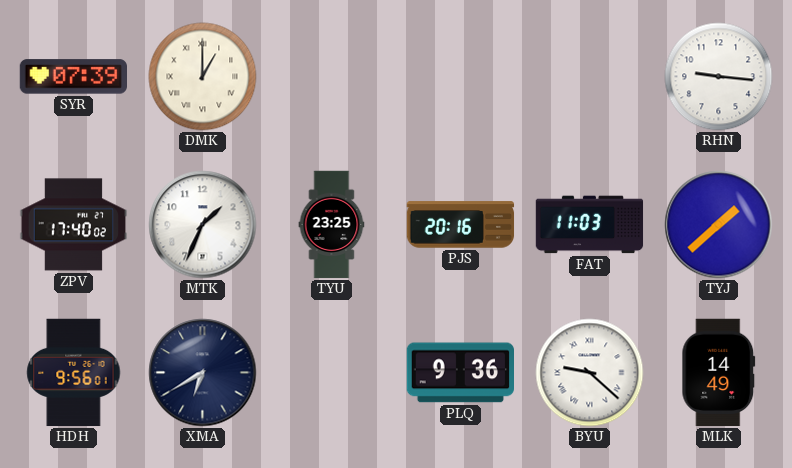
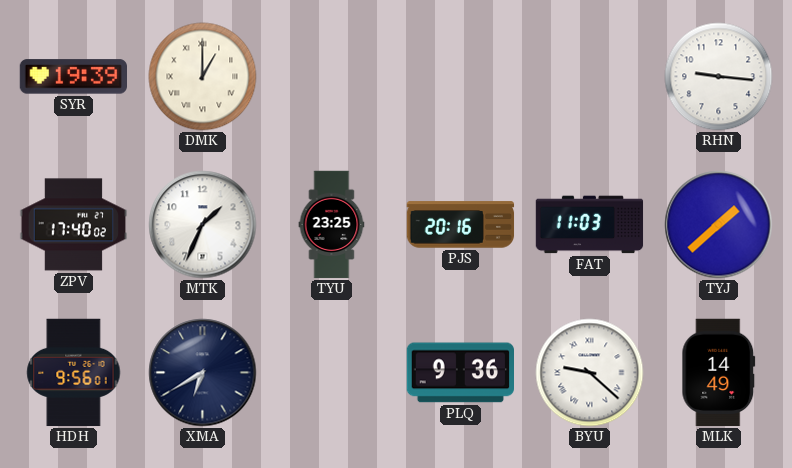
SYR: 07:39 -> 19:39 (73, 77)
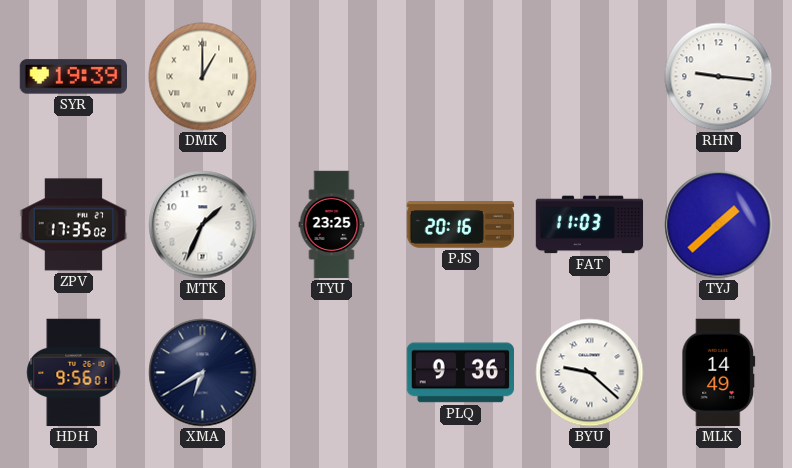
ZPV: 17:40 -> 17:35 (74, 225)
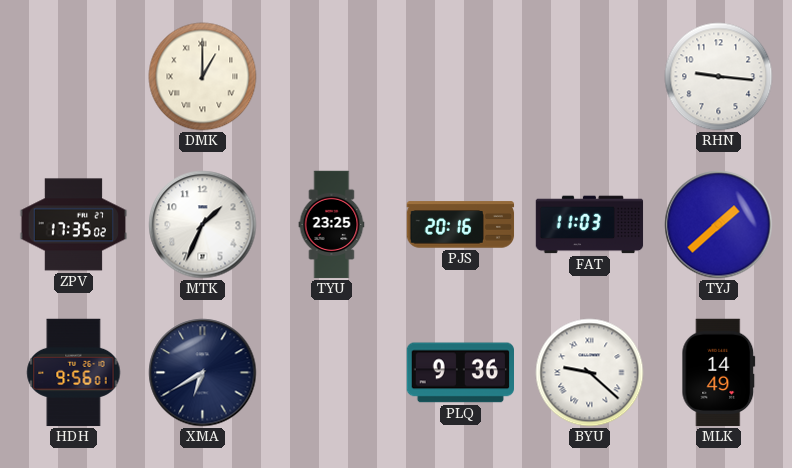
SYR: 19:39 -> none (73, 77)
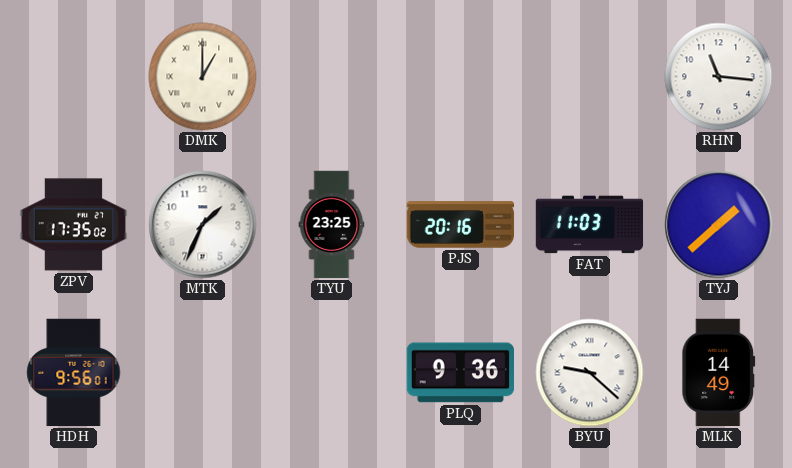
RHN: 9:16 -> 11:16 (719, 77)
XMA: 6:40 -> none (203, 373)
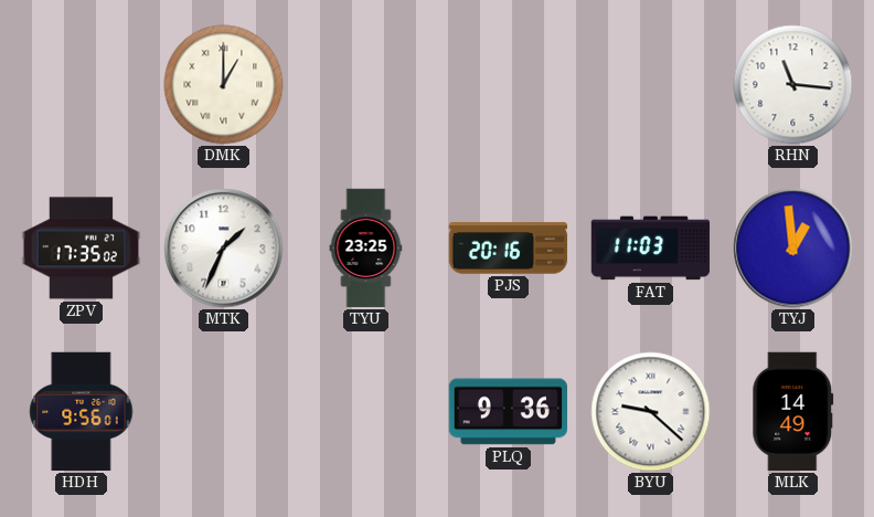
TYJ: 1:38 -> 12:59 (793, 249)
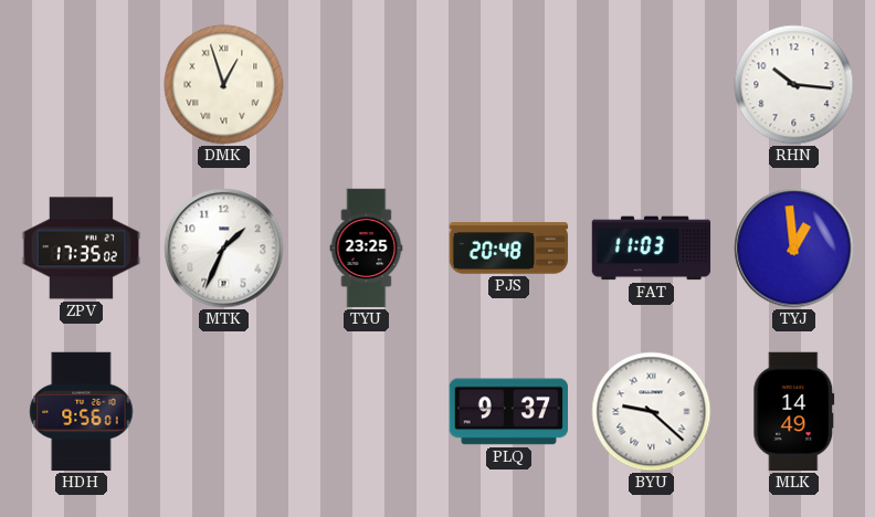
DMK: 1:00 -> 12:57 (224, 85)
RHN: 11:16 -> 10:16 (794, 85)
PJS: 20:16 -> 20:48 (509, 249)
PLQ: 9:36 -> 9:37 (509, 412)
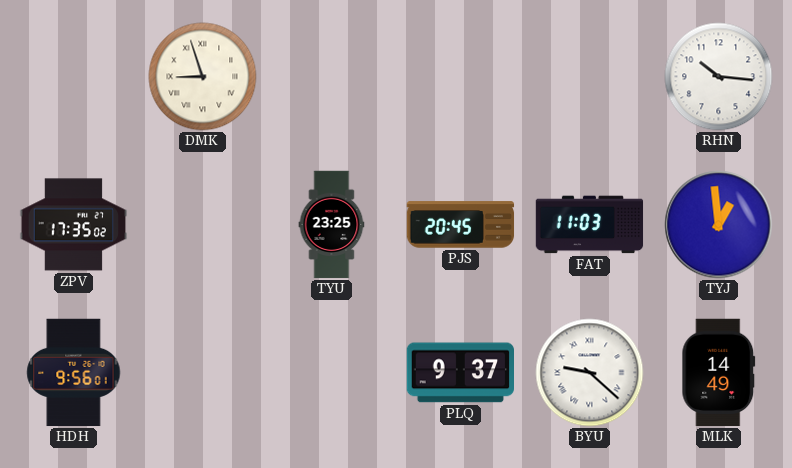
DMK: 12:57 -> 8:57 (203, 77)
MTK: 1:34 -> none (224, 249)
PJS: 20:48 -> 20:45 (461, 225)
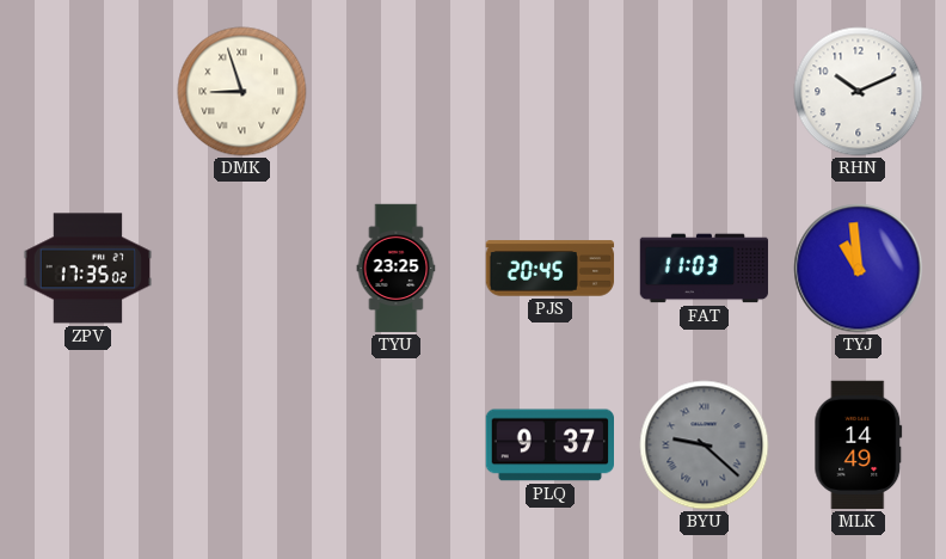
RHN: 10:16 -> 10:11 (859, 92)
TYJ: 12:59 -> 10:59 (859, 269)
HDH: 9:56 -> none (74, 373)
BYU dial: white -> grey (705, 446)
